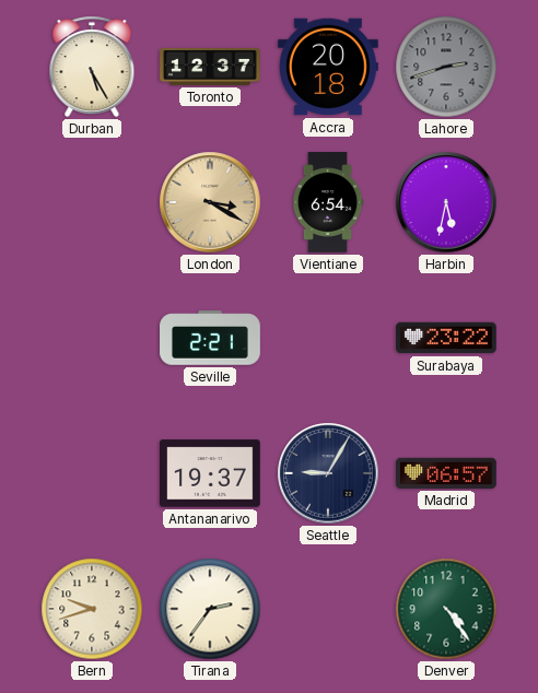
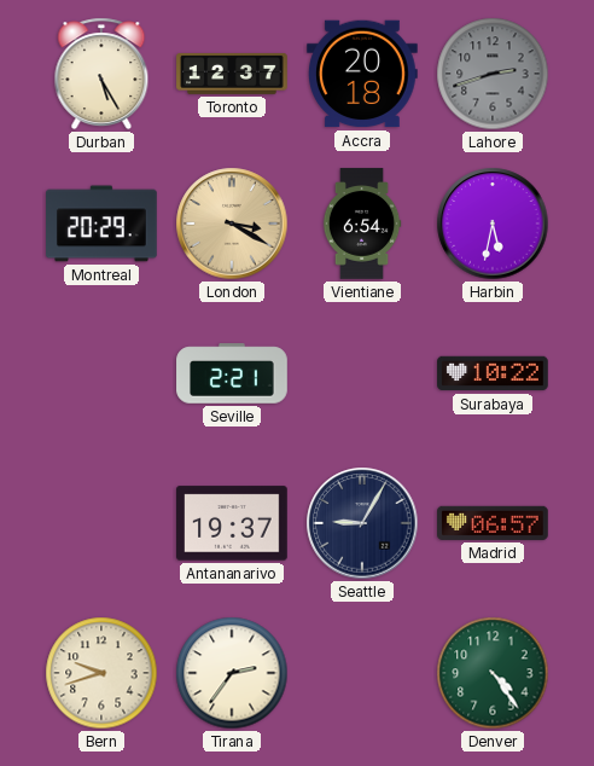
Montreal: none -> 20:29 (103, 224)
Surabaya: 23:22 -> 10:22 (493, 373)
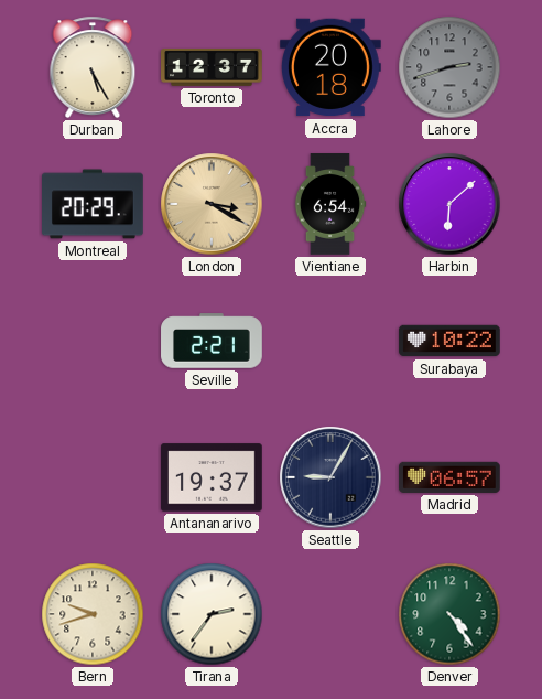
Harbin: 5:32 -> 6:08 (449, 204)
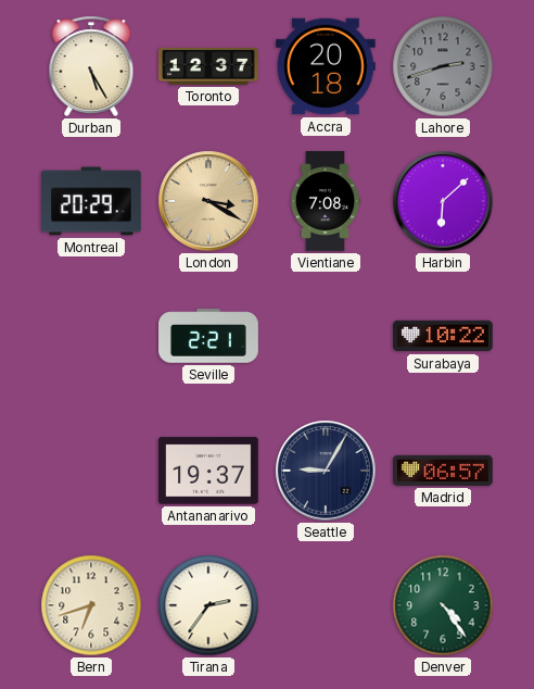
Vientiane: 6:54 -> 7:08 (326, 201)
Bern: 9:42 -> 6:42 (91, 605)
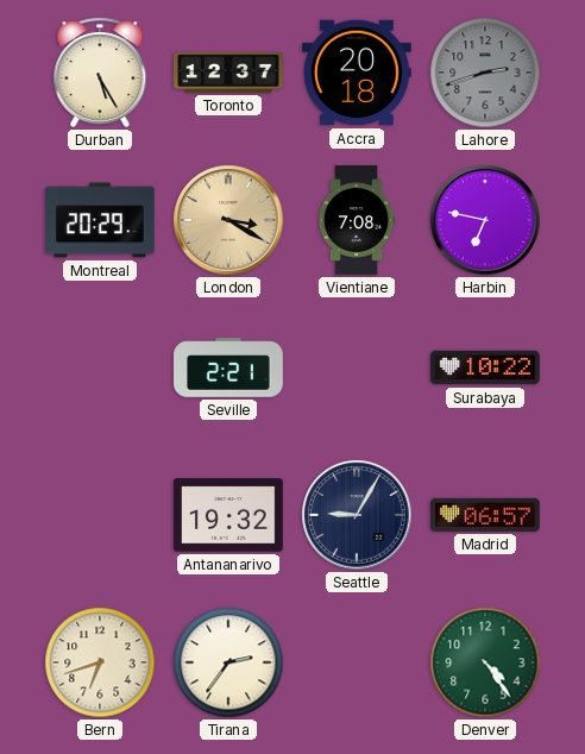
Harbin: 6:08 -> 6:47 (485, 220)
Antananarivo: 19:37 -> 19:32 (229, 515)
